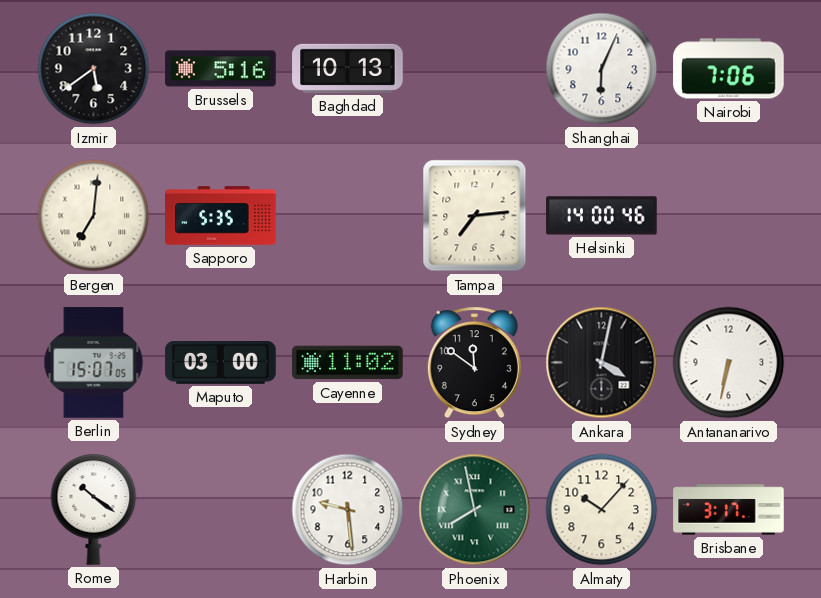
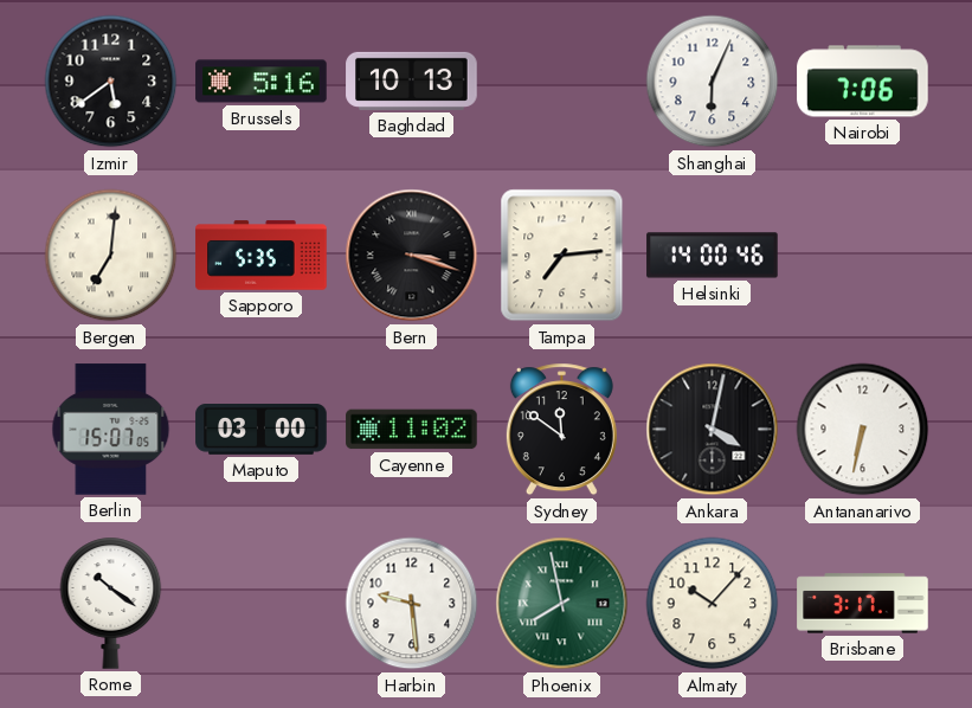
Bern: none -> 3:18 (412, 256)
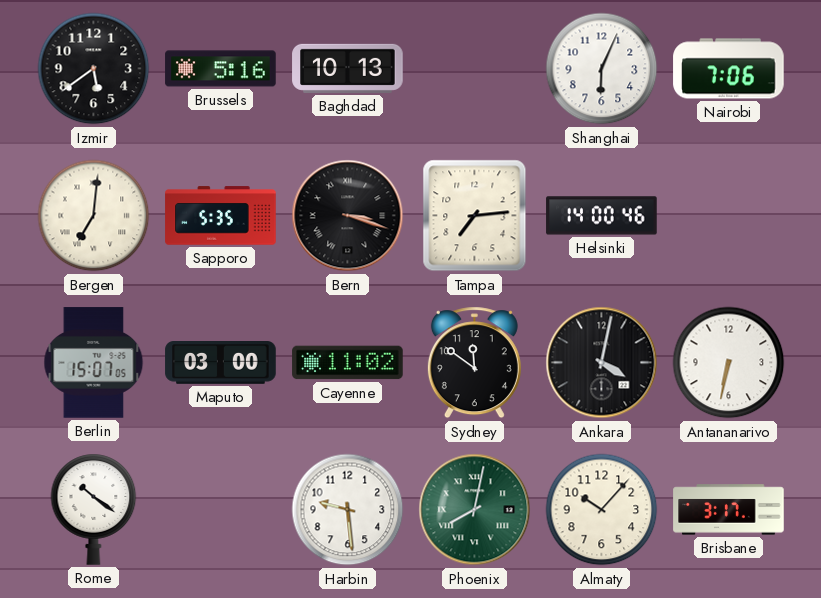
Phoenix: 7:58 -> 8:02 (475, 510)
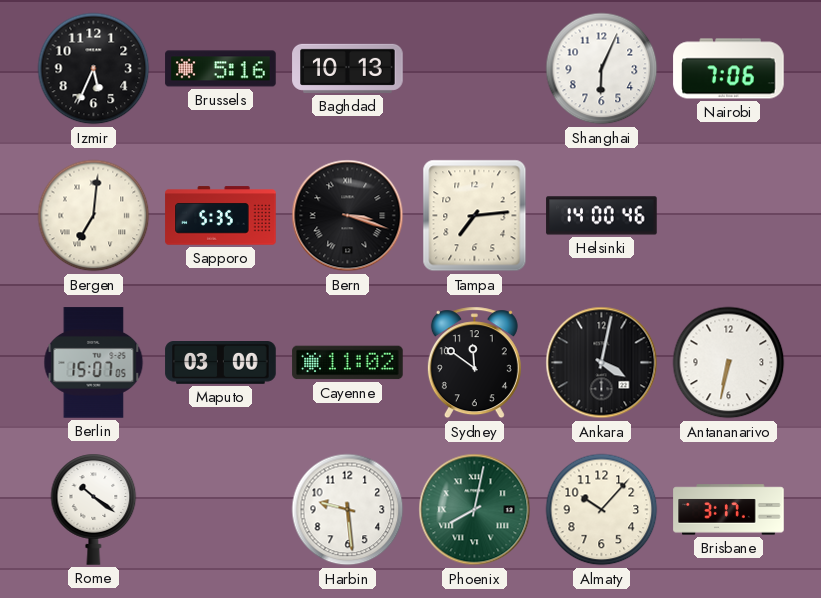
Izmir: 5:39 -> 5:34 (94, 69)
